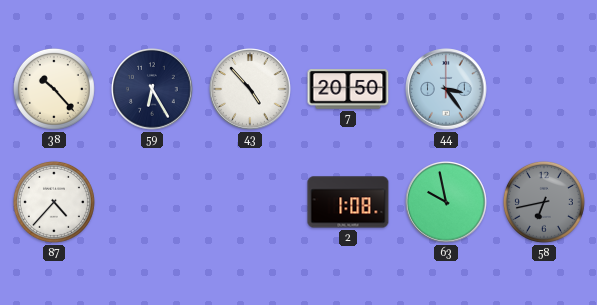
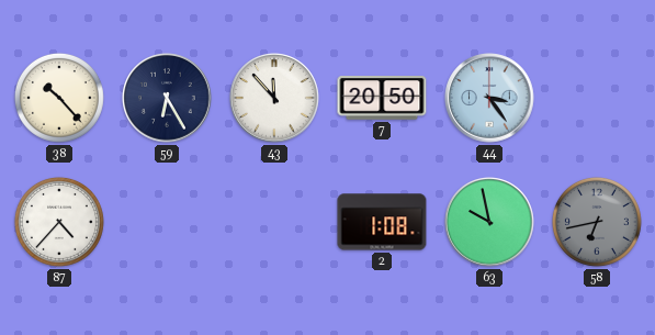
43: 4:53 -> 11:53 (274, 98)
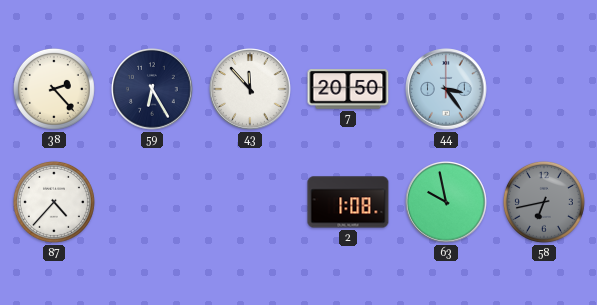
38: 10:23 -> 2:23 (54, 89)
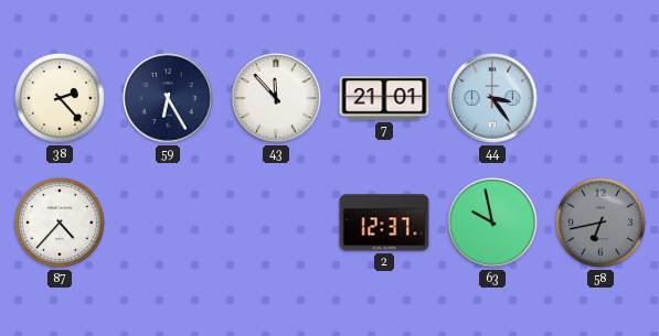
7: 20:50 -> 21:01 (384, 99)
2: 1:08 -> 12:37 (384, 223)
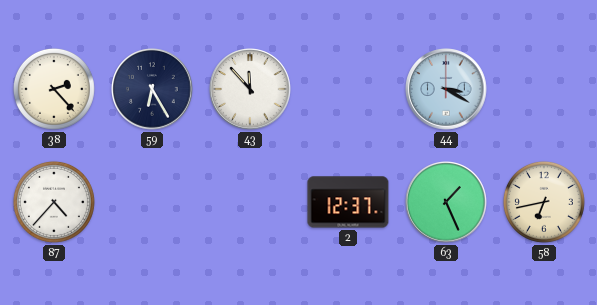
7: 21:01 -> none (384, 99)
44: 3:24 -> 3:20 (446, 89)
63: 9:58 -> 1:26 (446, 202)
58 dial: grey -> cream (544, 202)
